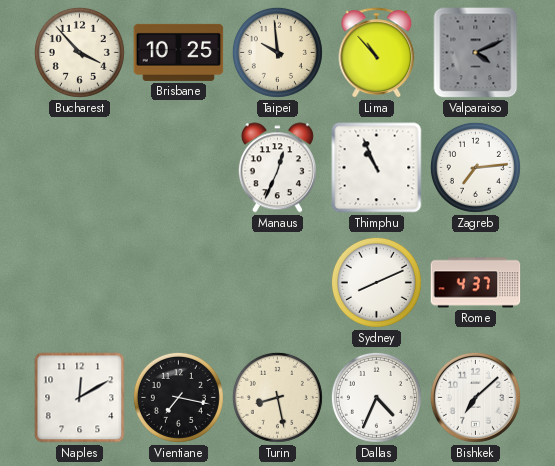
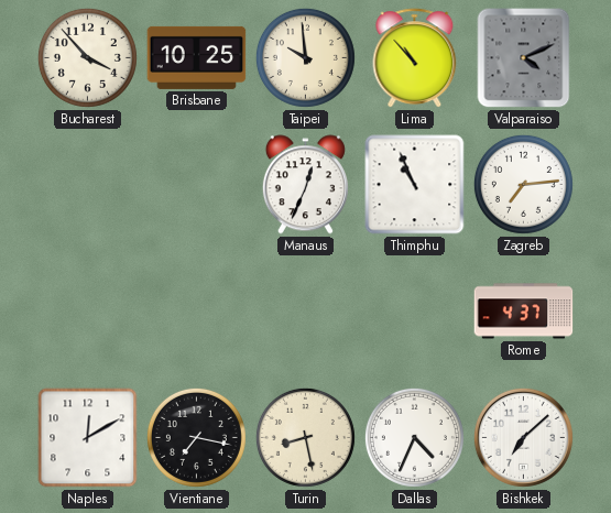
Sydney: 8:11 -> none (376, 282)
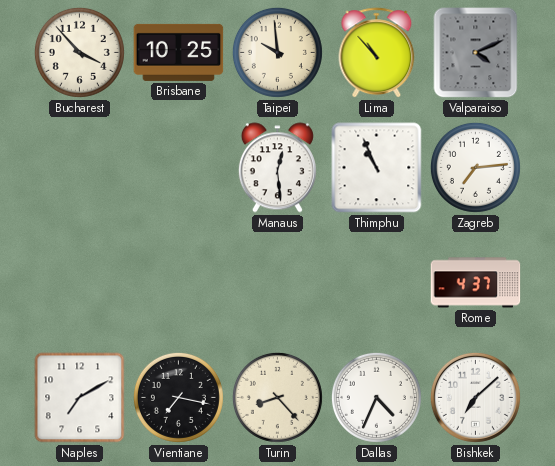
Manaus: 12:34 -> 12:29 (277, 168)
Naples: 12:10 -> 7:10 (80, 398)
Turin: 8:28 -> 8:23 (277, 397)
